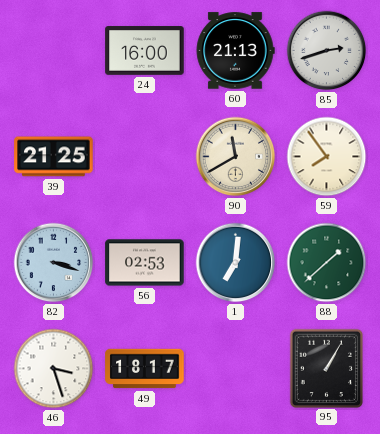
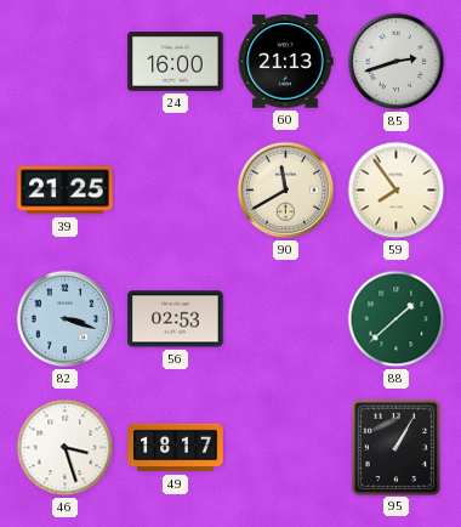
1: 7:01 -> none (236, 263)
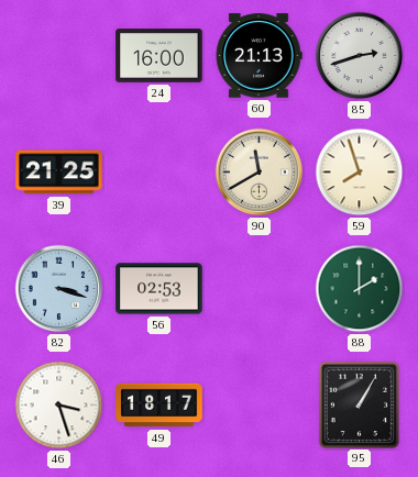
59: 7:54 -> 7:57 (360, 173)
88: 1:38 -> 2:00 (360, 289)
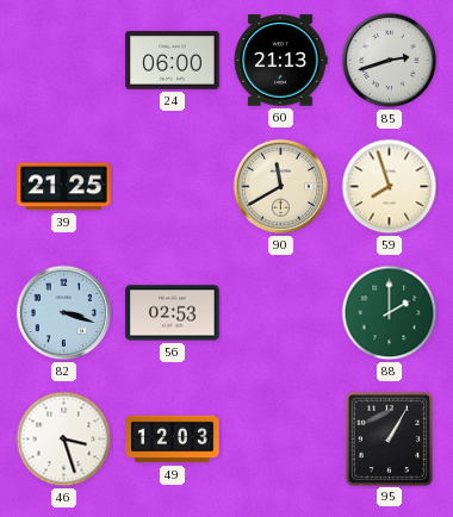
24: 16:00 -> 06:00 (173, 61)
49: 18:17 -> 12:03 (173, 440)
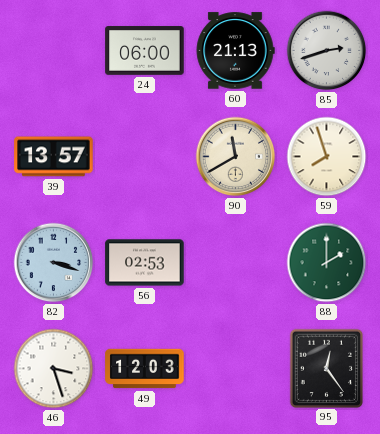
39: 21:25 -> 13:57 (54, 157)
95: 1:05 -> 12:24 (326, 368)
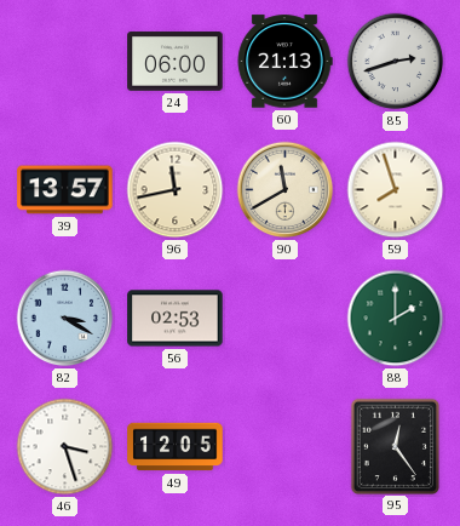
96: none -> 11:43 (176, 190)
82: 3:18 -> 3:20 (65, 319)
49: 12:03 -> 12:05 (176, 447)
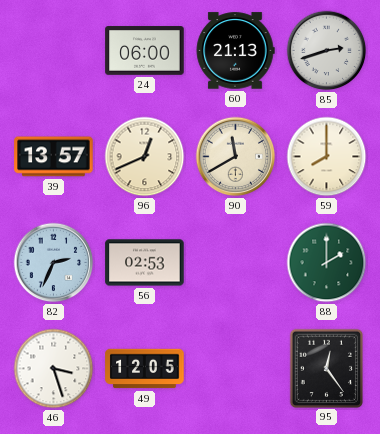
96: 11:43 -> 12:41 (145, 157)
59: 7:57 -> 8:00 (327, 157)
82: 3:20 -> 2:34 (54, 263)
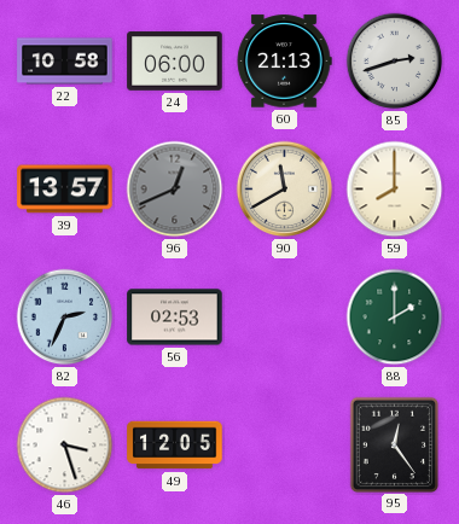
22: none -> 10:58 (65, 62)
96 dial: cream -> grey (175, 190)
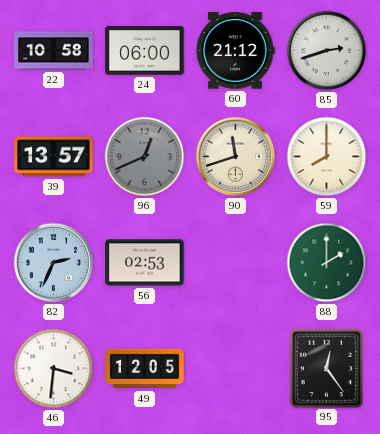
60: 21:13 -> 21:12 (235, 51)
90: 11:40 -> 11:42 (236, 157)
46: 3:27 -> 3:31 (54, 369)
